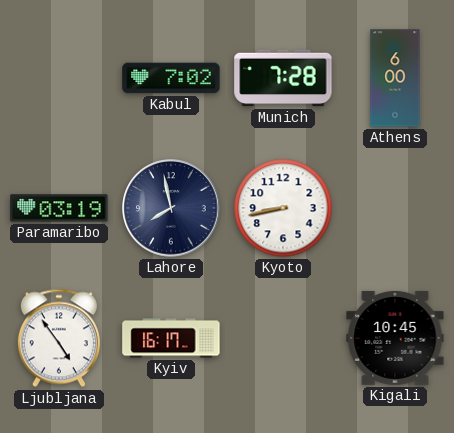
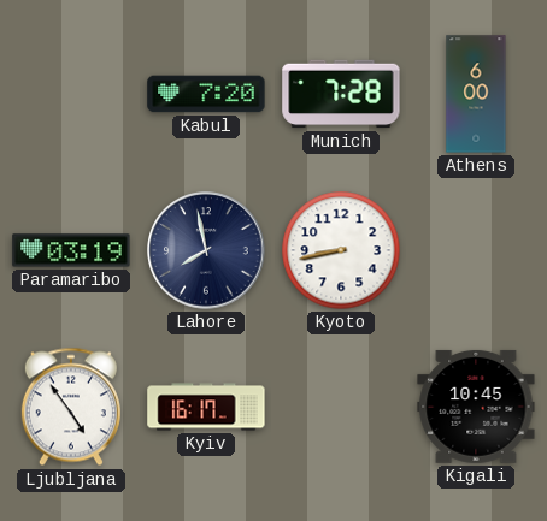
Kabul: 7:02 -> 7:20 (206, 94)
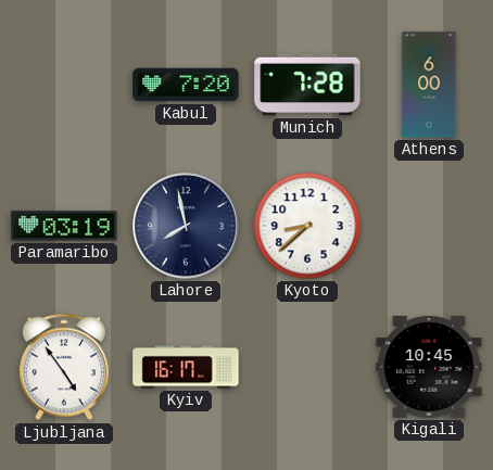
Kyoto: 8:43 -> 8:38 (307, 226)
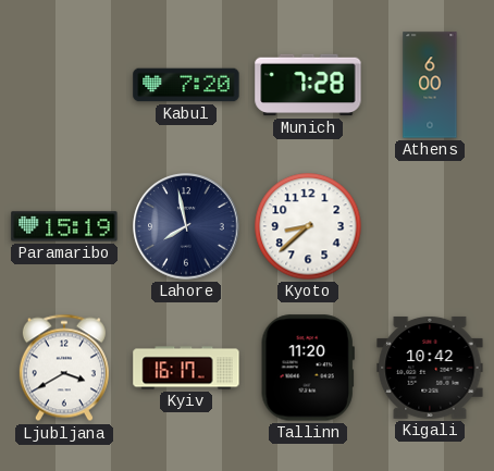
Paramaribo: 03:19 -> 15:19 (64, 226)
Ljubljana: 4:54 -> 3:40 (64, 368)
Tallinn: none -> 11:20 (308, 368)
Kigali: 10:45 -> 10:42 (430, 368)
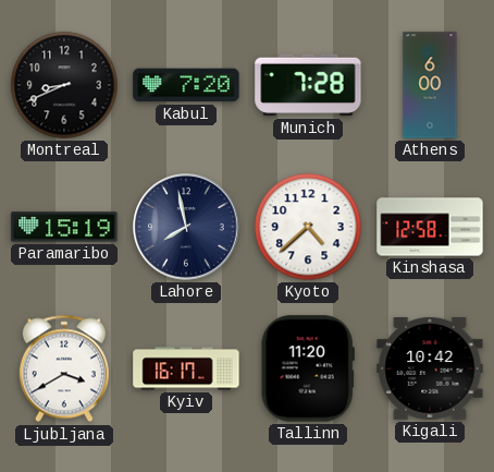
Montreal: none -> 8:41 (64, 85)
Kyoto: 8:38 -> 4:38 (308, 227)
Kinshasa: none -> 12:58 (430, 227)
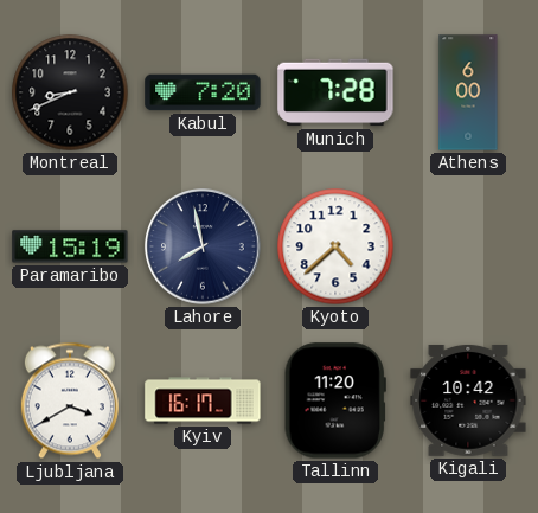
Kinshasa: 12:58 -> none (430, 227)
